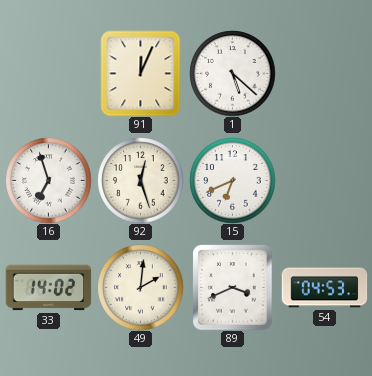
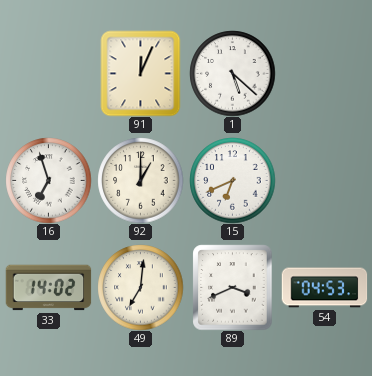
92: 12:27 -> 1:00 (140, 180)
49: 2:01 -> 7:01 (140, 287)
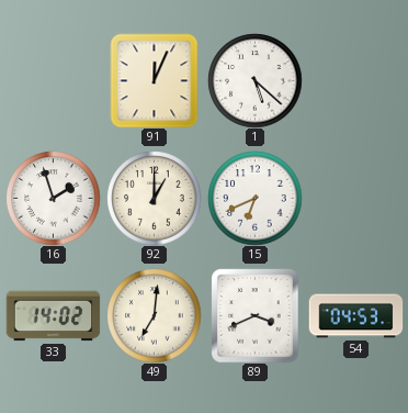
16: 6:57 -> 1:57 (53, 198)
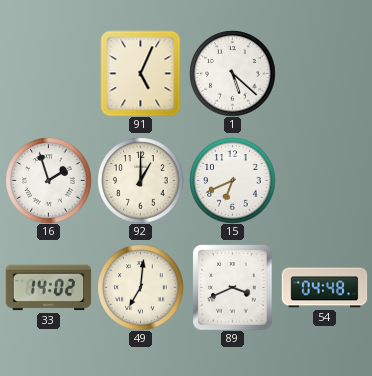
91: 12:04 -> 5:04 (141, 73)
54: 04:53 -> 04:48 (324, 288)
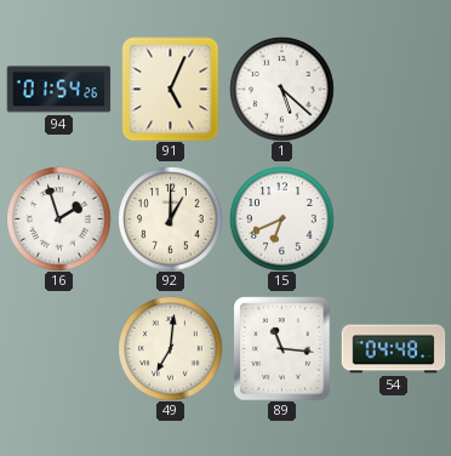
94: none -> 01:54 (58, 90)
33: 14:02 -> none (48, 288)
89: 3:41 -> 11:16 (282, 348)
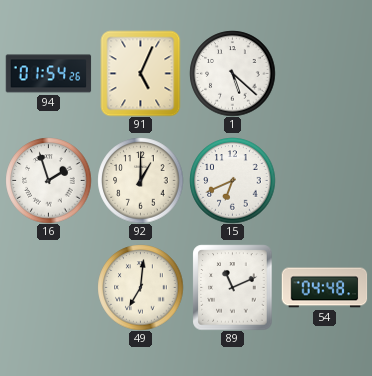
89: 11:16 -> 11:11 (233, 287)
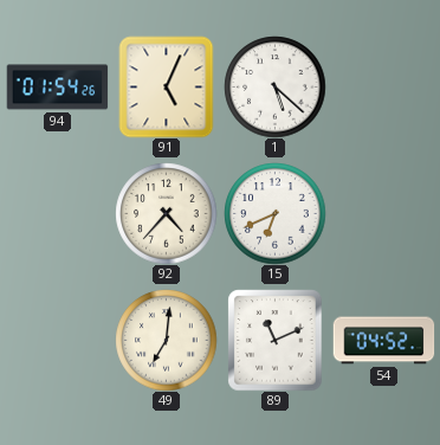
16: 1:57 -> none (48, 180)
92: 1:00 -> 4:37 (166, 213)
54: 04:48 -> 04:52 (383, 341)
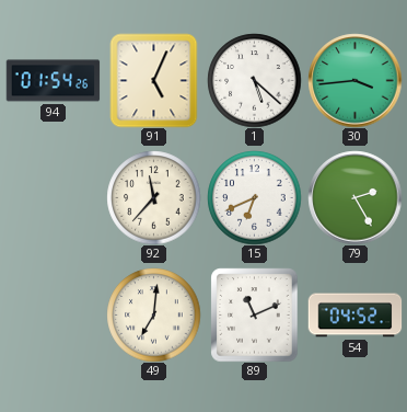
30: none -> 3:44 (354, 80)
92: 4:37 -> 11:37 (153, 197)
79: none -> 2:25 (354, 197)
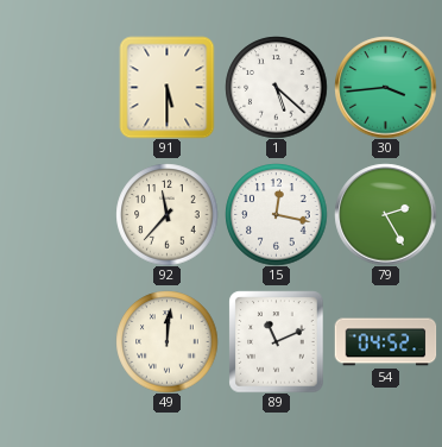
94: 01:54 -> none (53, 81)
91: 5:04 -> 5:30 (168, 87)
15: 6:41 -> 12:17 (276, 214)
49: 7:01 -> 12:01 (166, 341)
